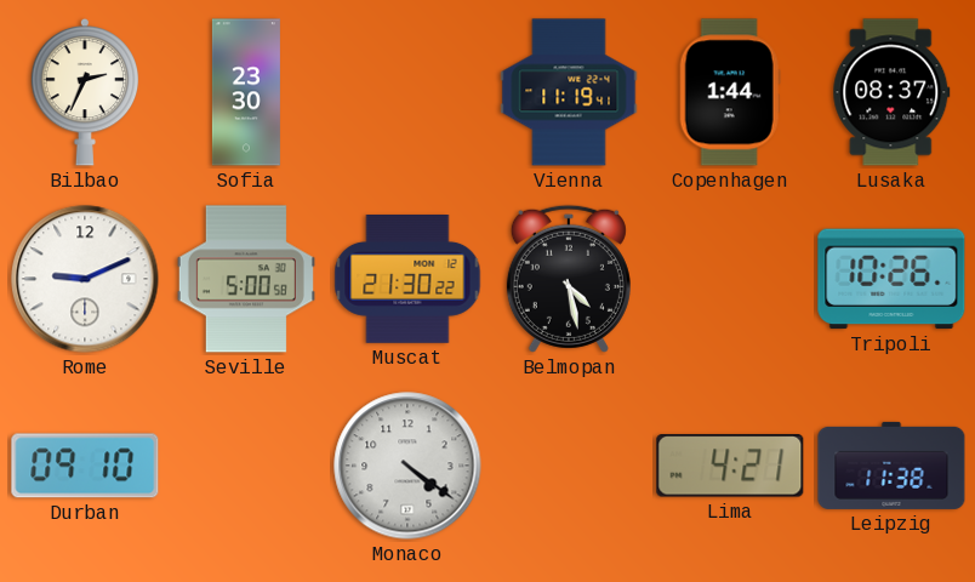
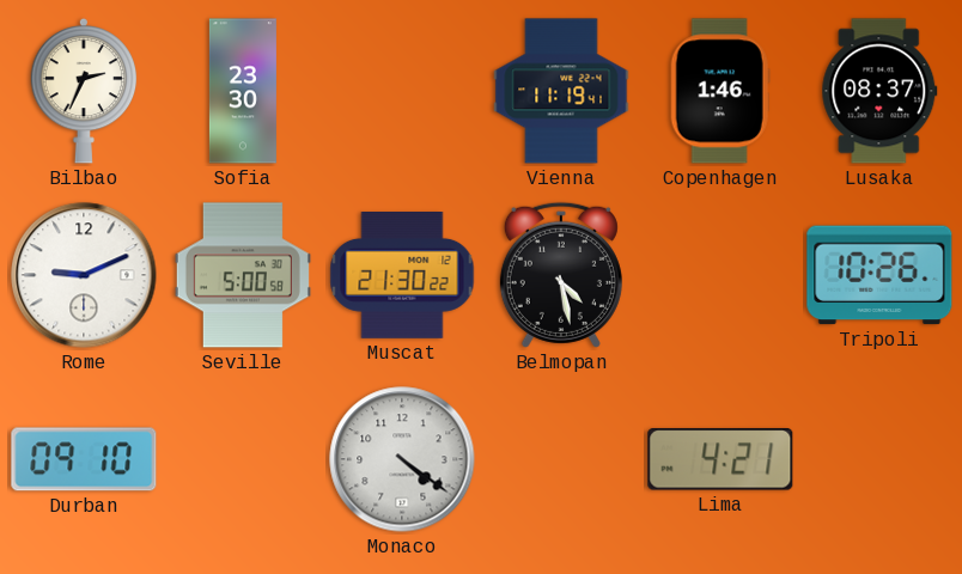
Copenhagen: 1:44 -> 1:46 (720, 91)
Leipzig: 11:38 -> none (891, 466)
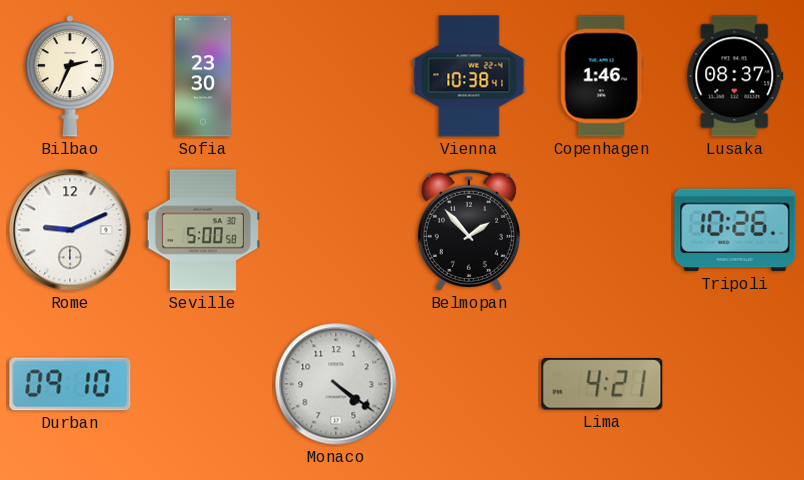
Vienna: 11:19 -> 10:38 (469, 76)
Muscat: 21:30 -> none (402, 276)
Belmopan: 4:28 -> 1:53 (469, 230)
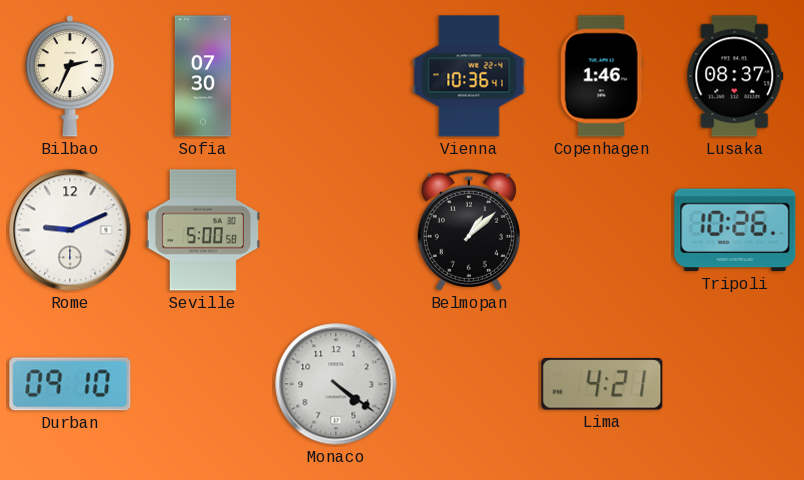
Sofia: 23:30 -> 07:30 (203, 76)
Vienna: 10:38 -> 10:36 (469, 76)
Belmopan: 1:53 -> 1:08 (469, 230)
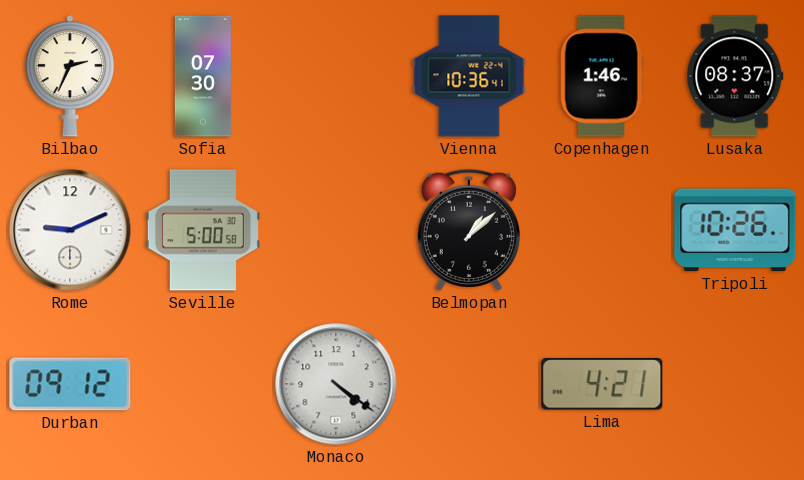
Durban: 09:10 -> 09:12 (70, 384)
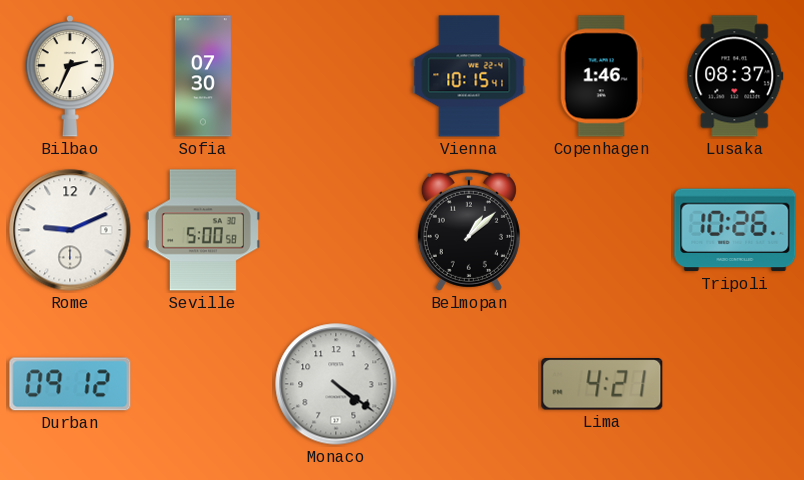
Vienna: 10:36 -> 10:15 (469, 76)
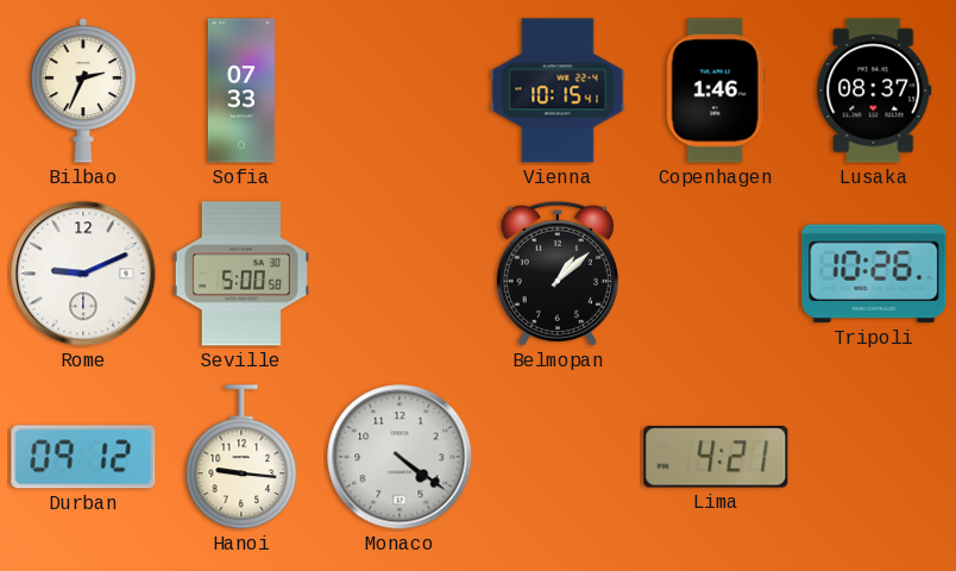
Sofia: 07:30 -> 07:33 (241, 90)
Hanoi: none -> 9:16 (241, 457)
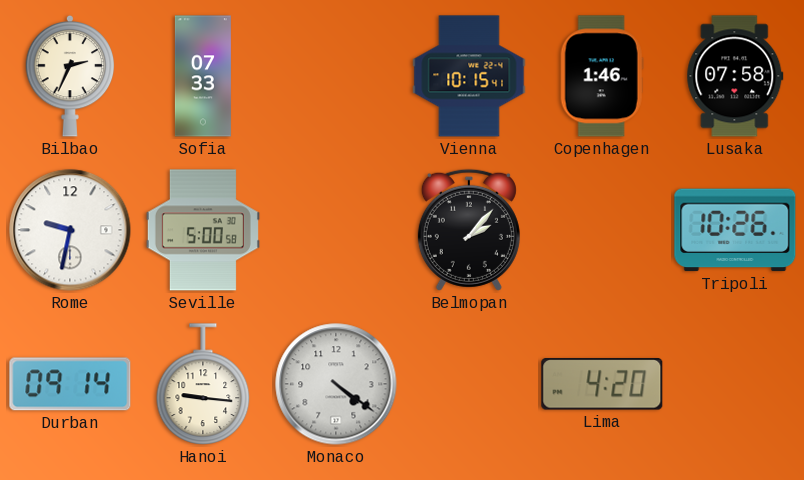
Lusaka: 08:37 -> 07:58 (735, 76)
Rome: 9:11 -> 9:32 (70, 230)
Belmopan: 1:08 -> 2:07 (469, 230)
Durban: 09:12 -> 09:14 (70, 384)
Lima: 4:21 -> 4:20 (602, 385)
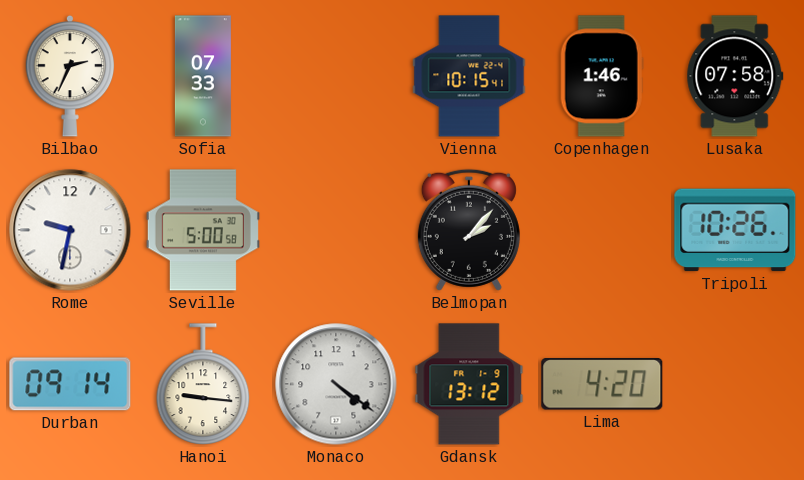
Gdansk: none -> 13:12 (469, 384)
